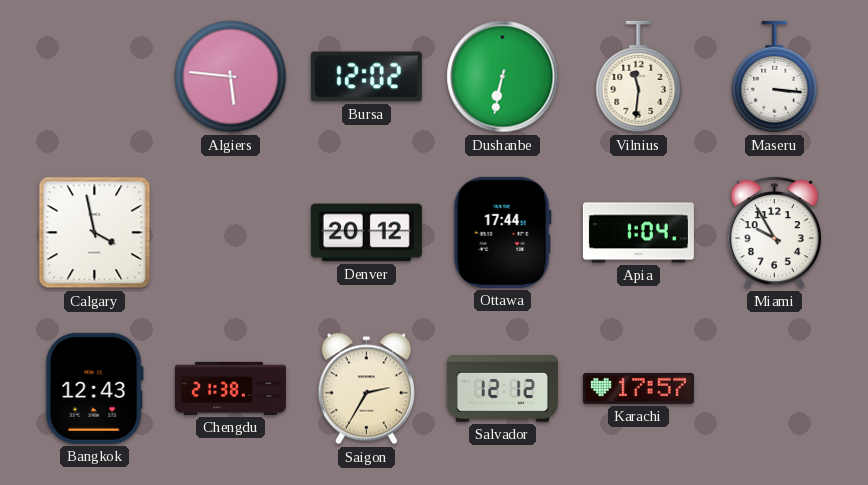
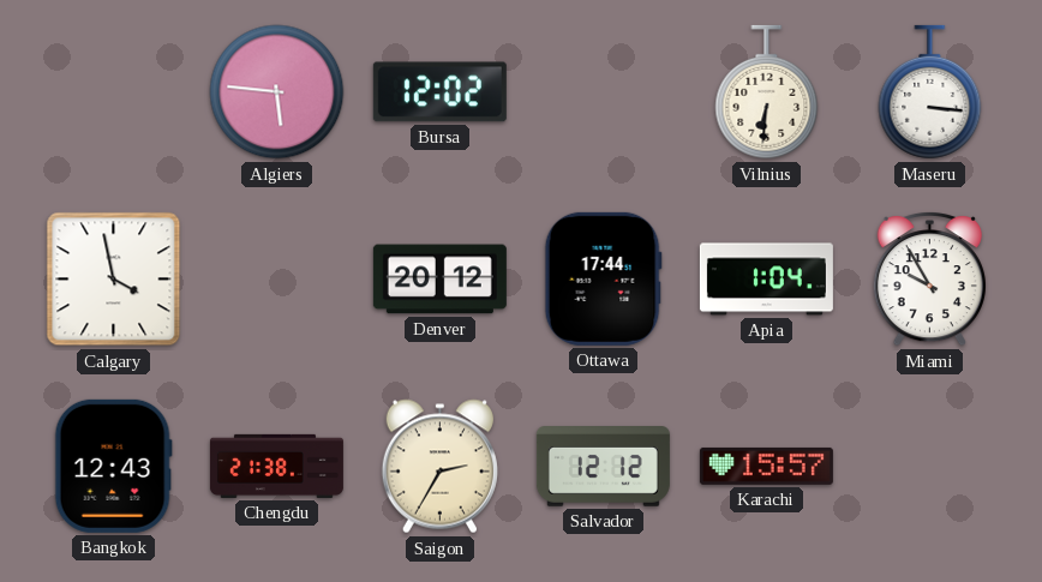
Dushanbe: 6:32 -> none (503, 77)
Vilnius: 11:31 -> 6:31 (767, 92)
Karachi: 17:57 -> 15:57 (766, 466)
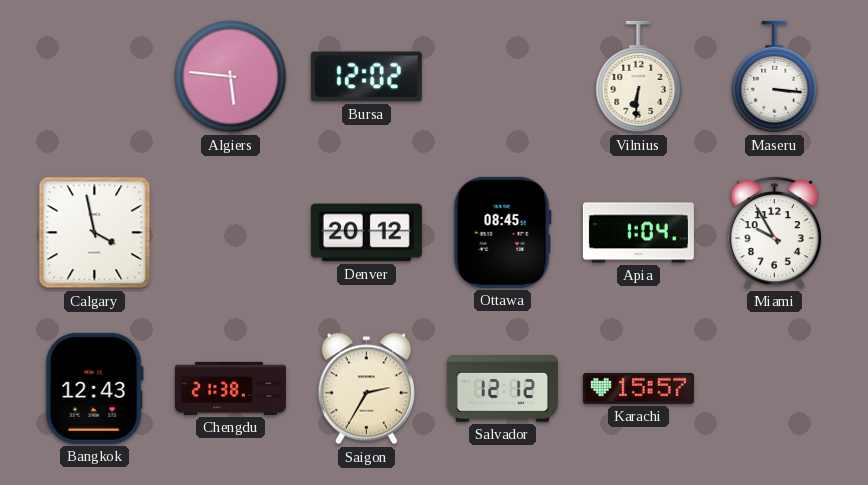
Ottawa: 17:44 -> 08:45 (502, 232)
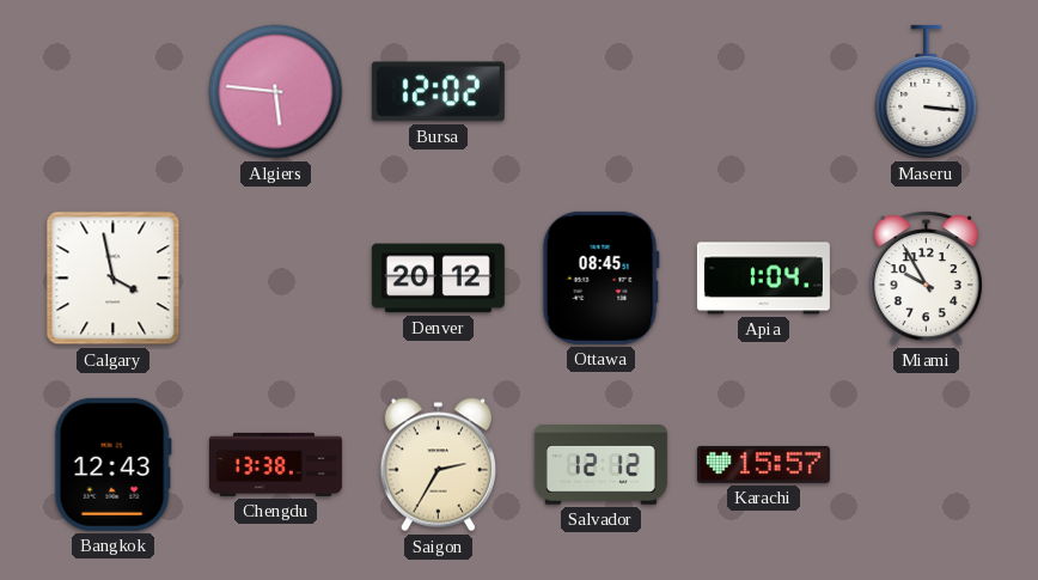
Vilnius: 6:31 -> none (639, 77)
Chengdu: 21:38 -> 13:38 (275, 464)
